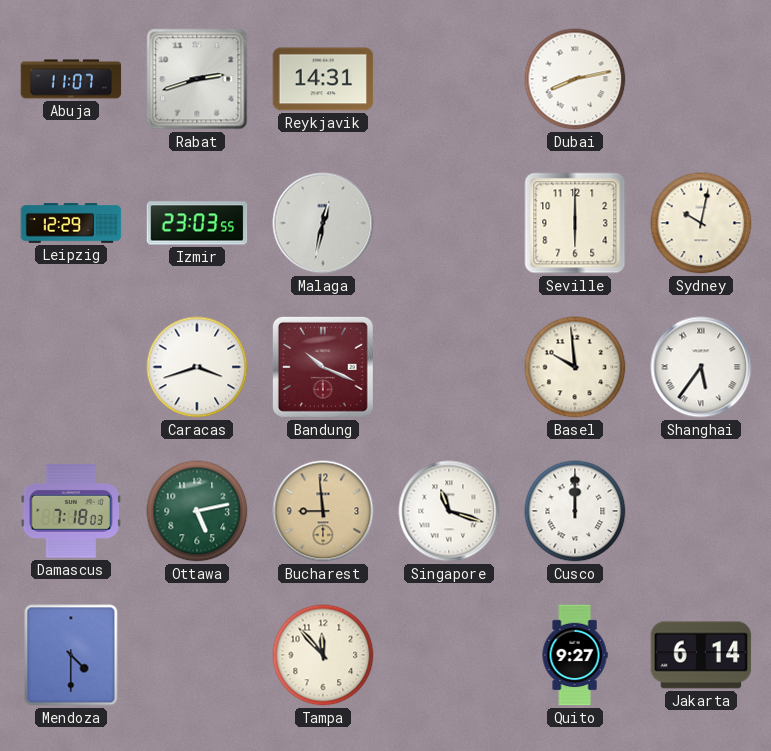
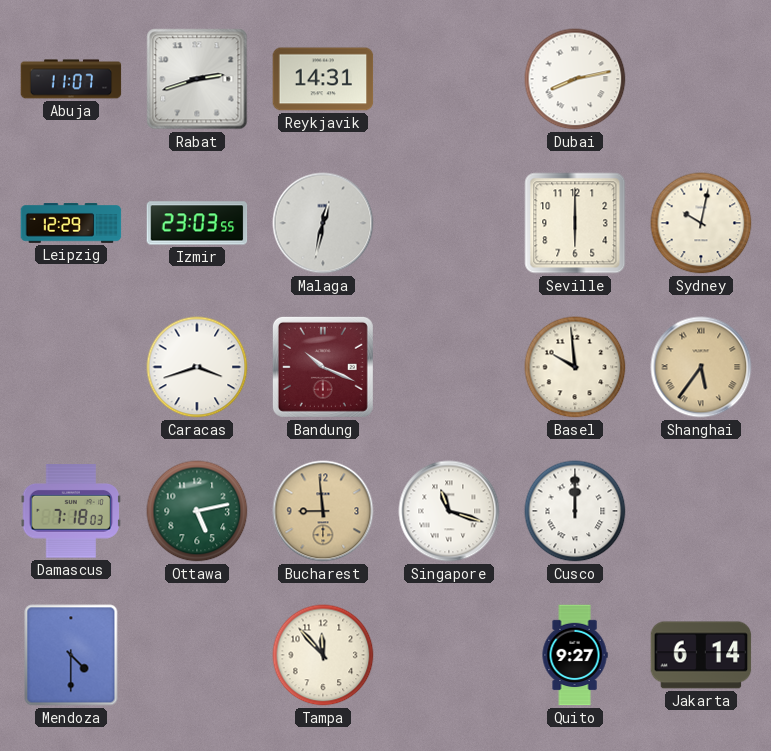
Shanghai dial: white -> champagne (701, 367)
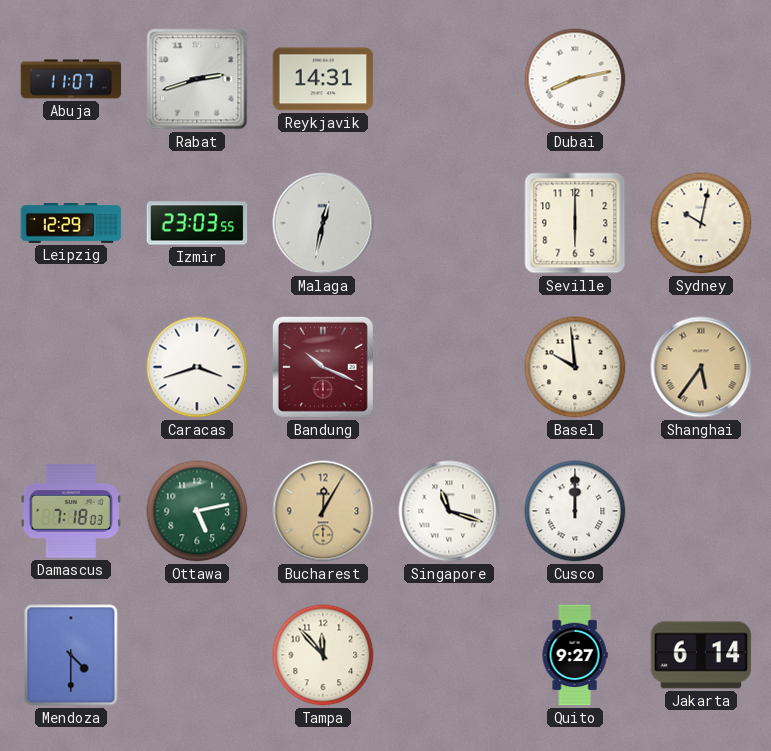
Bucharest: 8:59 -> 12:05 (323, 511)
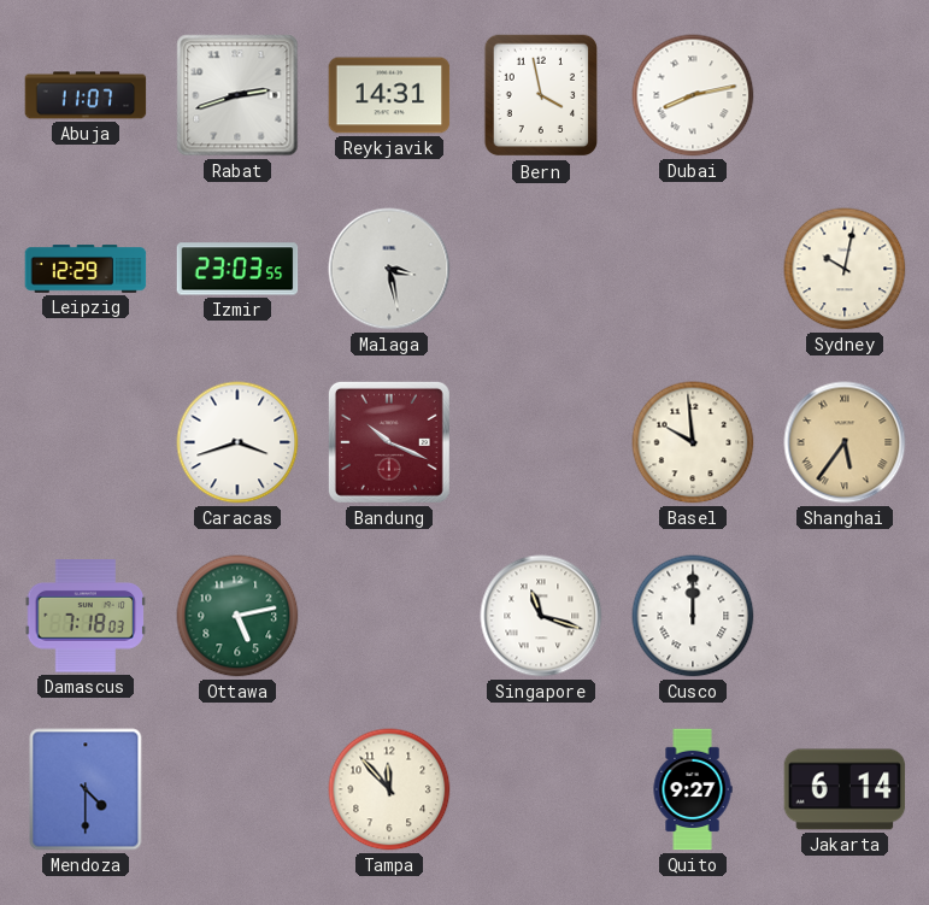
Bern: none -> 3:58 (540, 95)
Malaga: 12:32 -> 3:28 (389, 269)
Seville: 6:00 -> none (575, 223)
Bucharest: 12:05 -> none (323, 511)
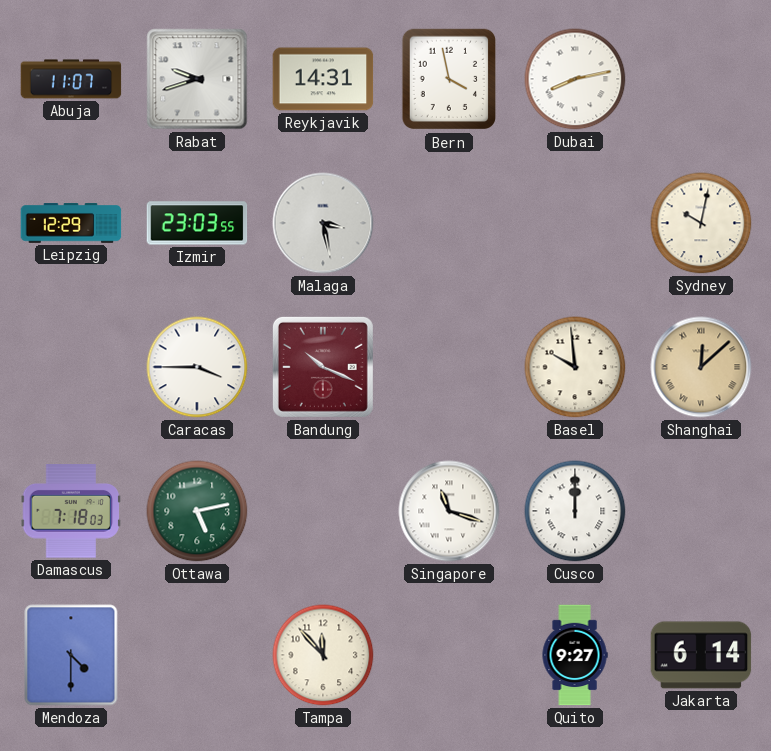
Rabat: 2:42 -> 9:42 (197, 79)
Caracas: 3:42 -> 3:45 (197, 367)
Shanghai: 5:36 -> 12:08 (701, 367)
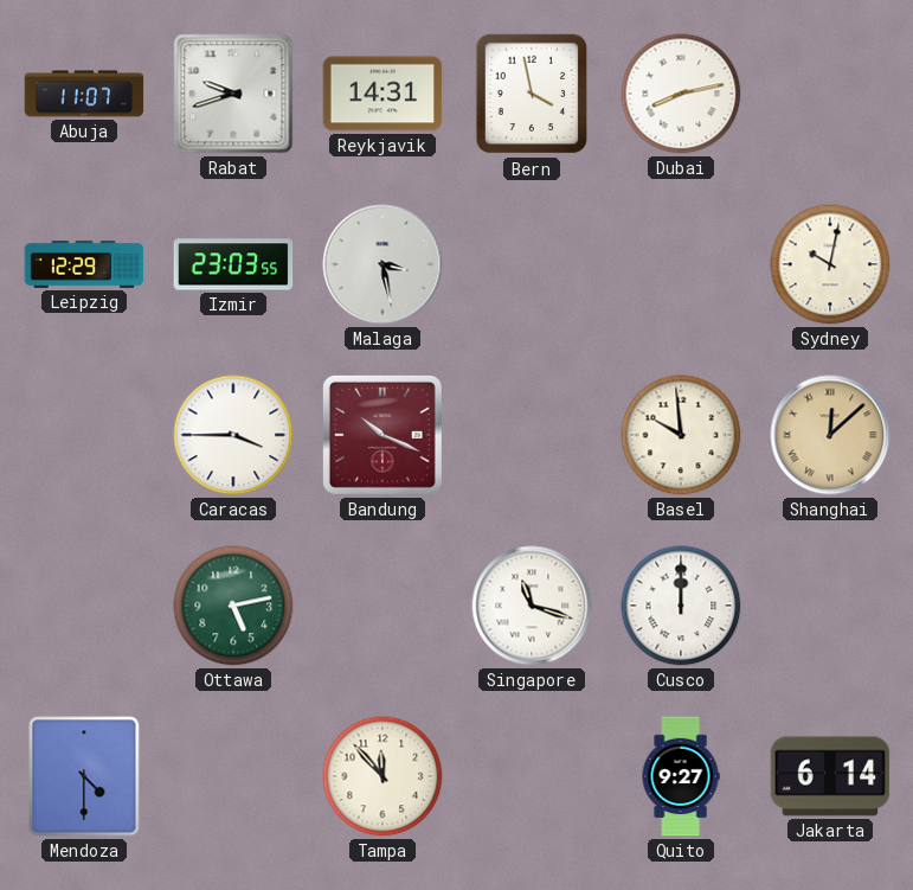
Damascus: 7:18 -> none (71, 511)
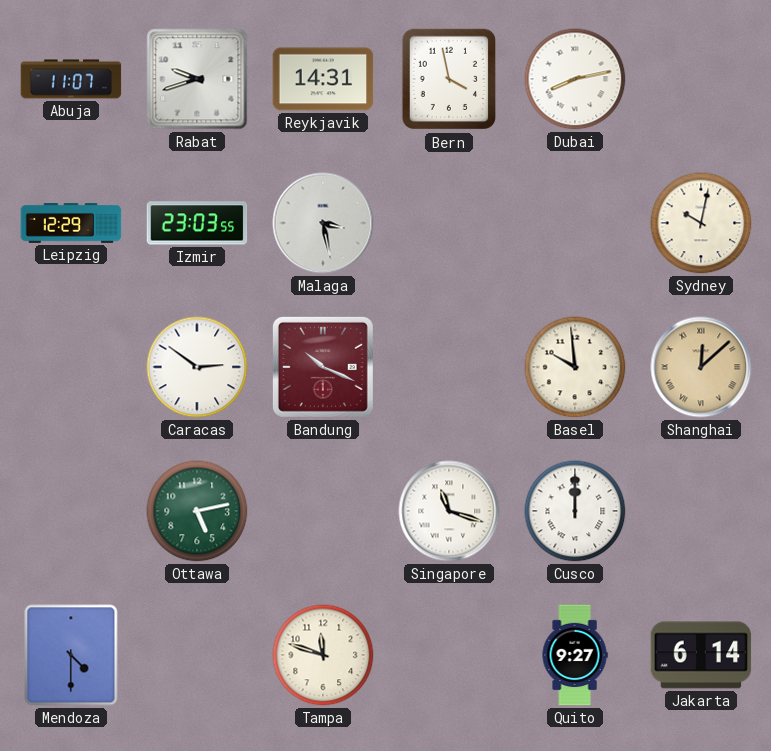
Caracas: 3:45 -> 2:51 (197, 367)
Tampa: 11:53 -> 11:48 (323, 655)
